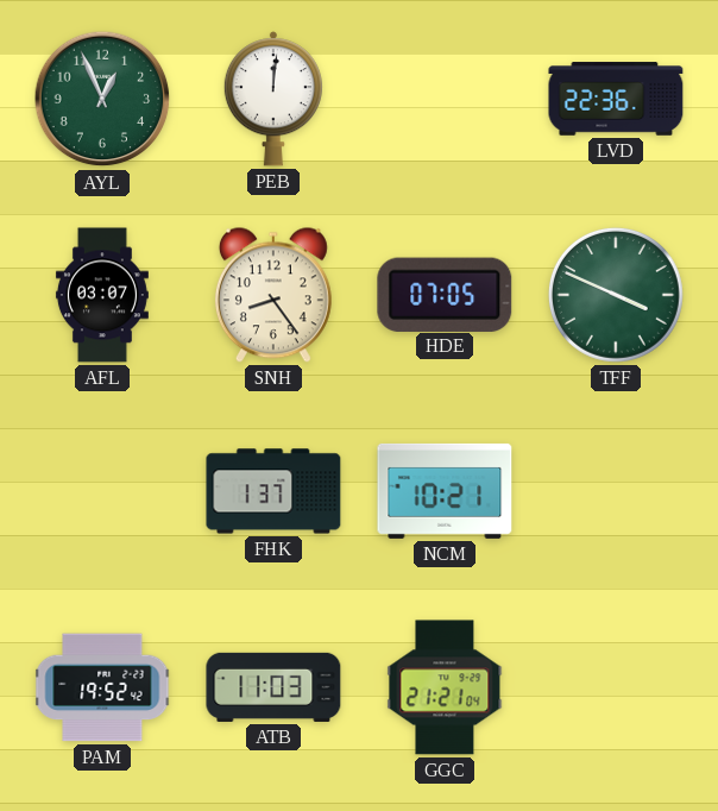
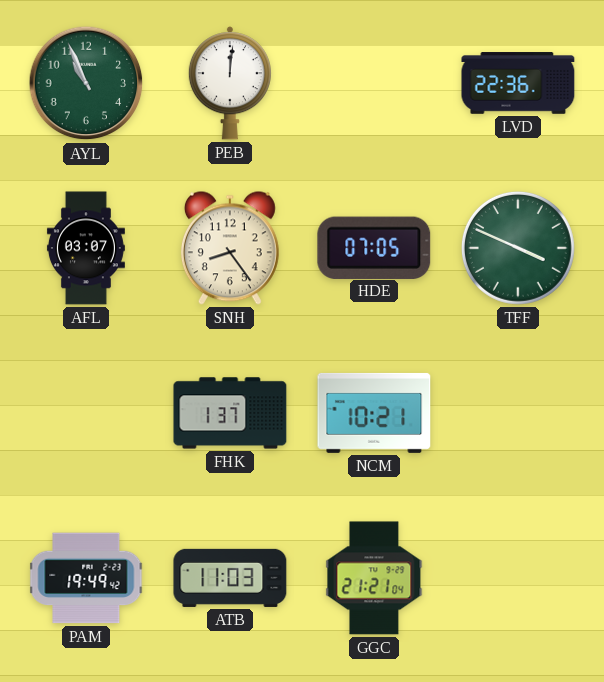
AYL: 12:56 -> 10:56 (86, 83)
PAM: 19:52 -> 19:49 (86, 578)
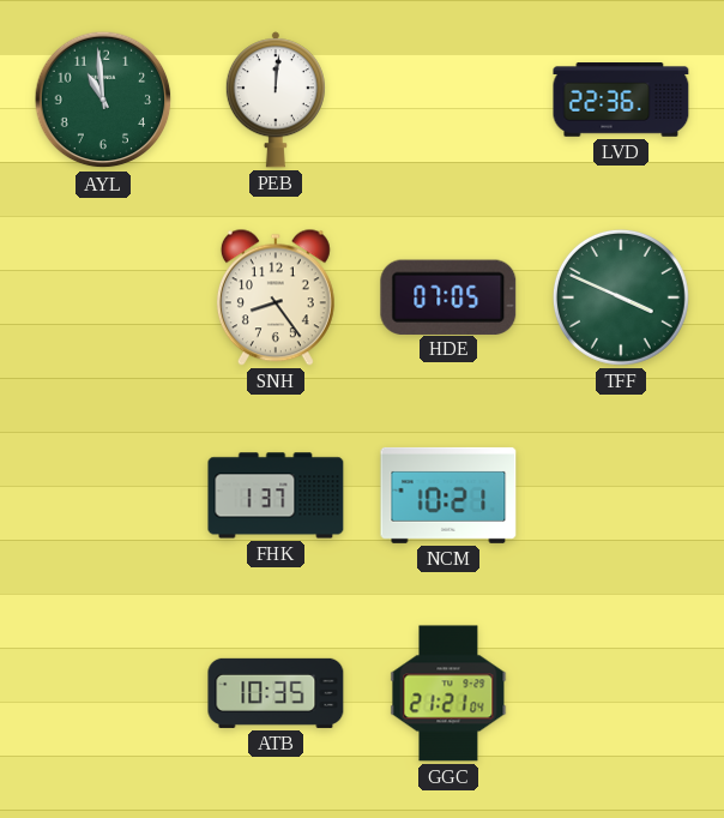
AYL: 10:56 -> 10:59 (103, 100)
AFL: 03:07 -> none (86, 248)
PAM: 19:49 -> none (86, 578)
ATB: 11:03 -> 10:35 (276, 693)
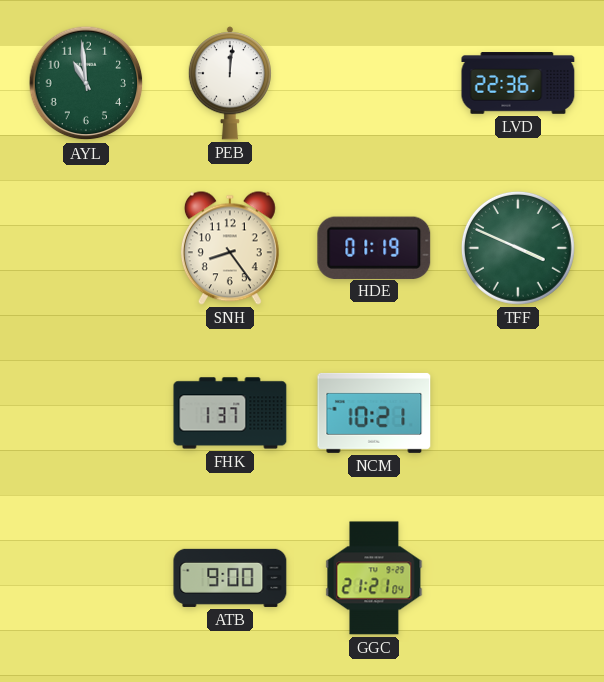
HDE: 07:05 -> 01:19 (374, 247)
ATB: 10:35 -> 9:00 (230, 578)
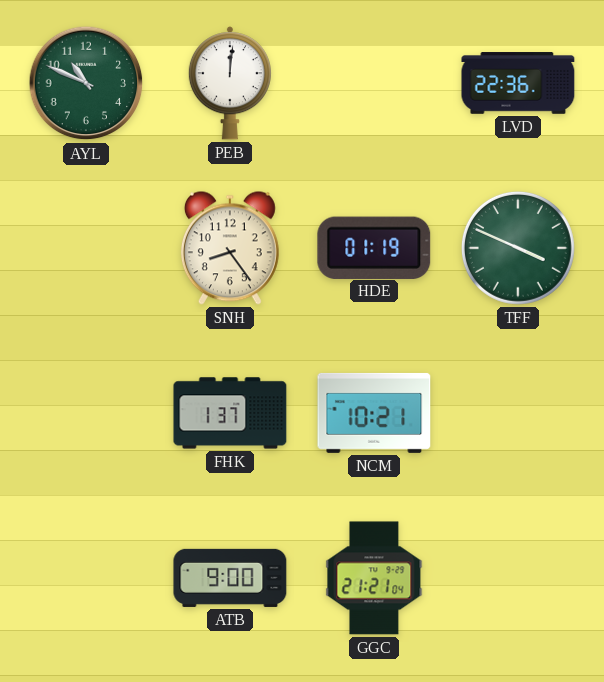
AYL: 10:59 -> 10:49 (86, 83)
